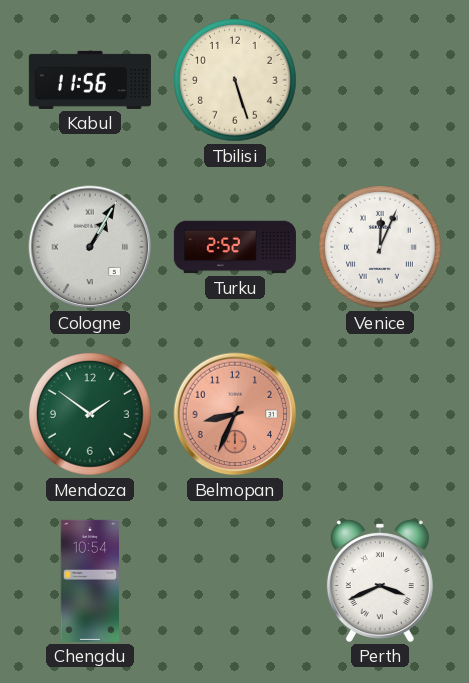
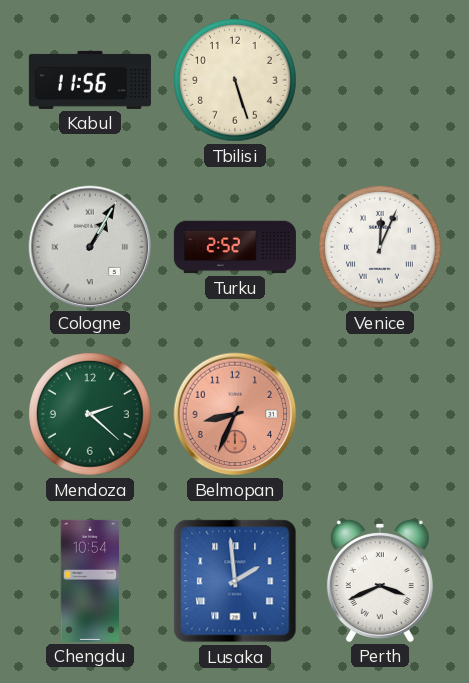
Mendoza: 1:51 -> 2:22 (90, 414)
Lusaka: none -> 1:59 (235, 581)
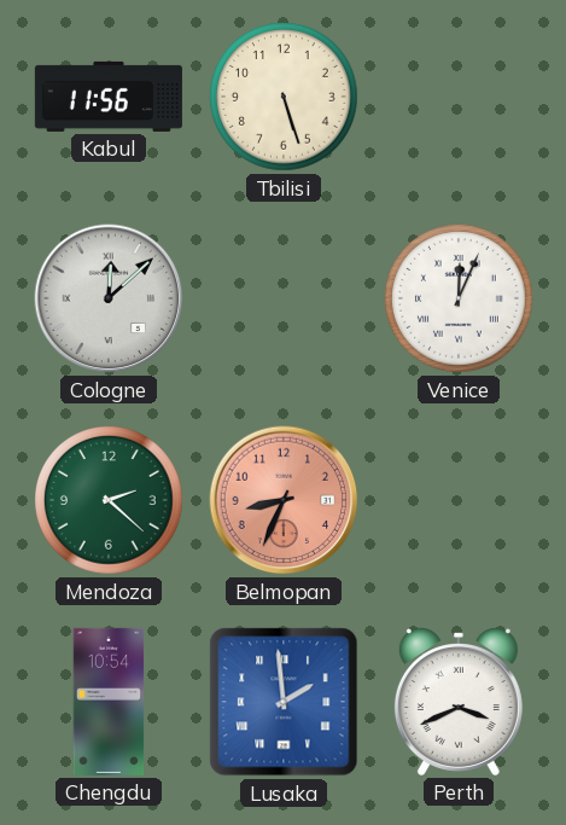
Cologne: 1:05 -> 12:08 (109, 298)
Turku: 2:52 -> none (235, 247)
